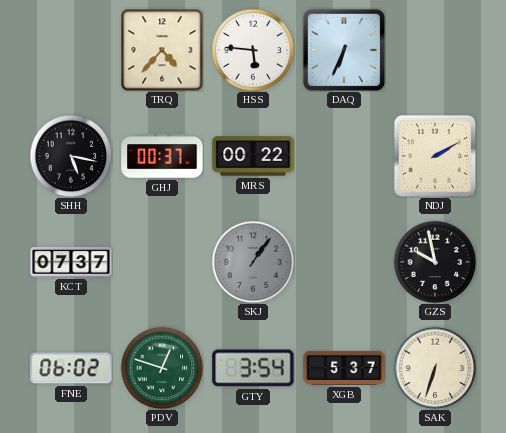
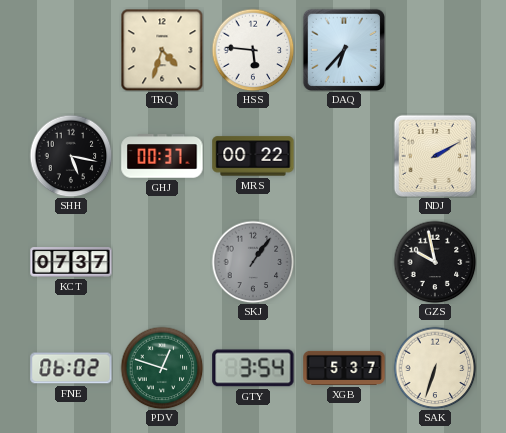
TRQ: 4:37 -> 4:33 (162, 50)
DAQ: 6:34 -> 6:37 (343, 49)
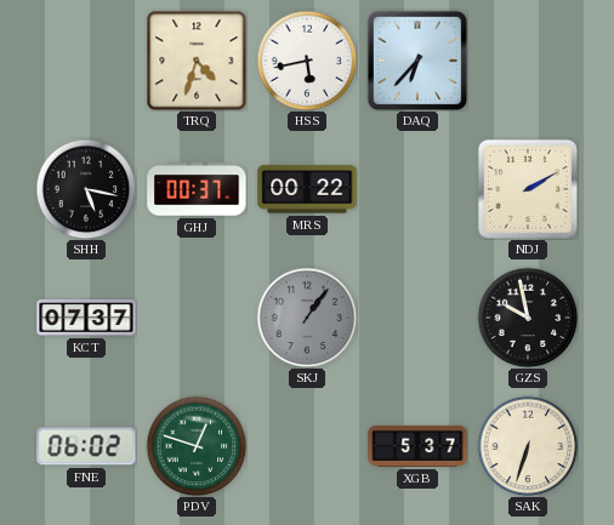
HSS: 5:46 -> 5:43 (307, 61)
GTY: 3:54 -> none (253, 368)
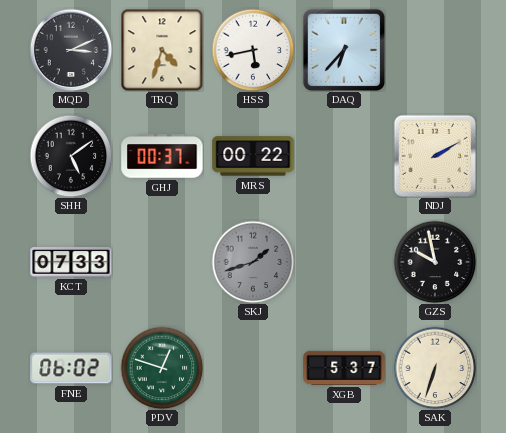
MQD: none -> 3:11 (71, 50)
SHH: 5:17 -> 5:09 (71, 156)
KCT: 07:37 -> 07:33 (71, 263)
SKJ: 1:06 -> 1:42 (253, 262)
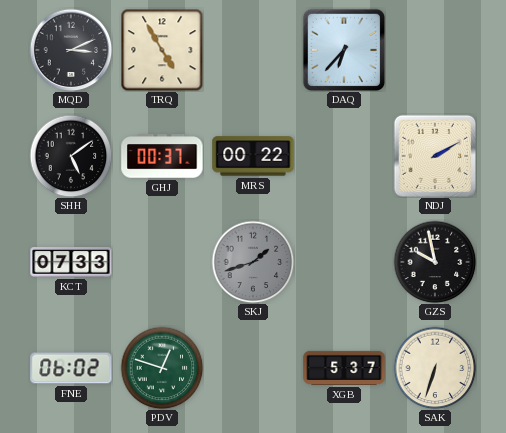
TRQ: 4:33 -> 4:55 (162, 50)
HSS: 5:43 -> none (253, 50)
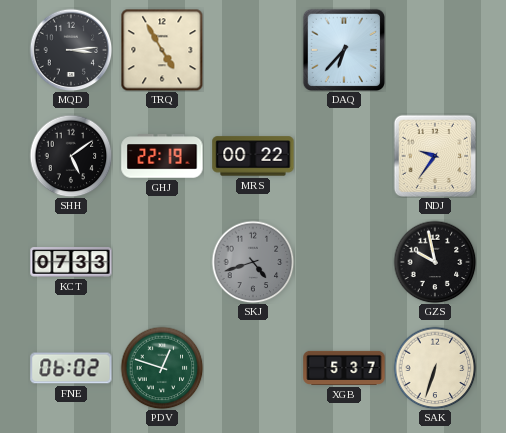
MQD: 3:11 -> 3:14 (71, 50)
GHJ: 00:37 -> 22:19 (162, 156)
NDJ: 2:10 -> 9:36 (434, 155)
SKJ: 1:42 -> 4:42 (253, 262)
